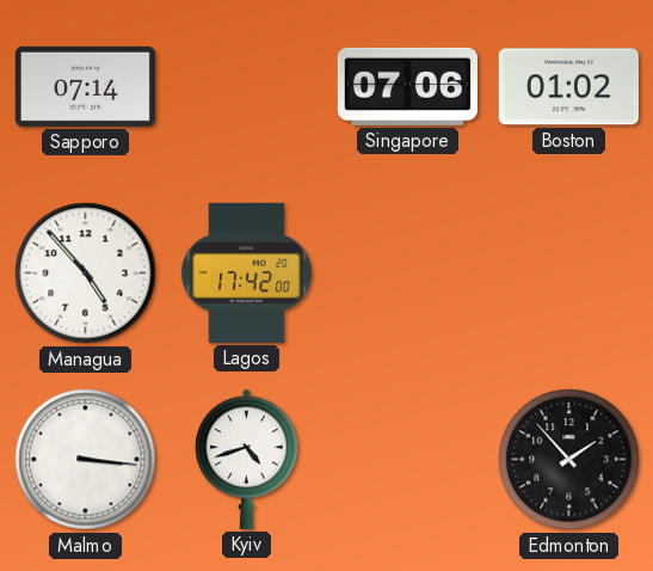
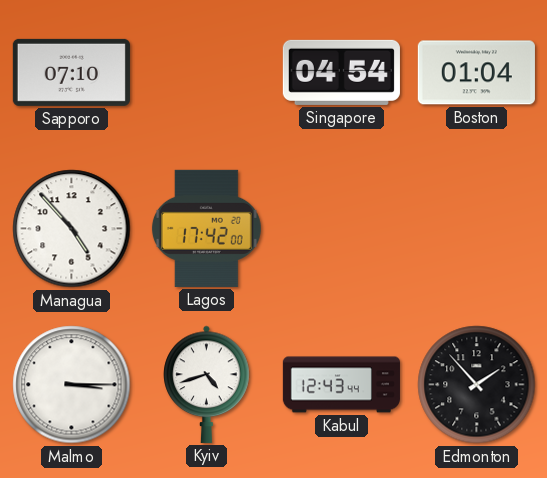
Sapporo: 07:14 -> 07:10 (71, 72)
Singapore: 07:06 -> 04:54 (341, 72)
Boston: 01:02 -> 01:04 (476, 73)
Malmo: 3:16 -> 3:15 (72, 385)
Kabul: none -> 12:43 (341, 385)
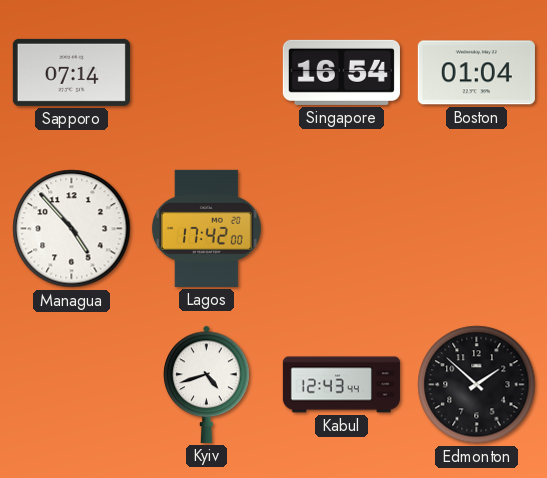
Sapporo: 07:10 -> 07:14 (71, 72)
Singapore: 04:54 -> 16:54 (341, 72)
Malmo: 3:15 -> none (72, 385)
Edmonton: 1:53 -> 1:52 (477, 385)
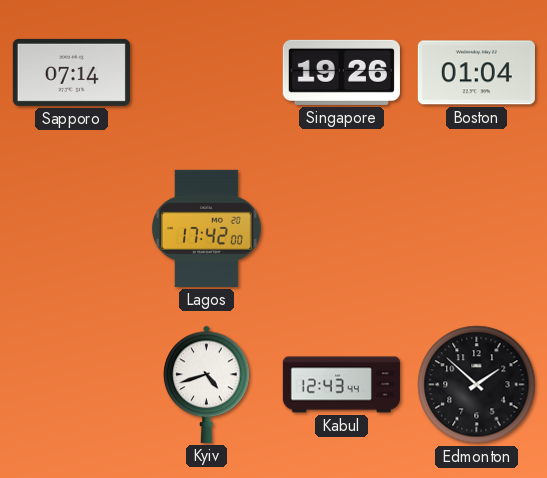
Singapore: 16:54 -> 19:26 (341, 72)
Managua: 4:53 -> none (72, 229)
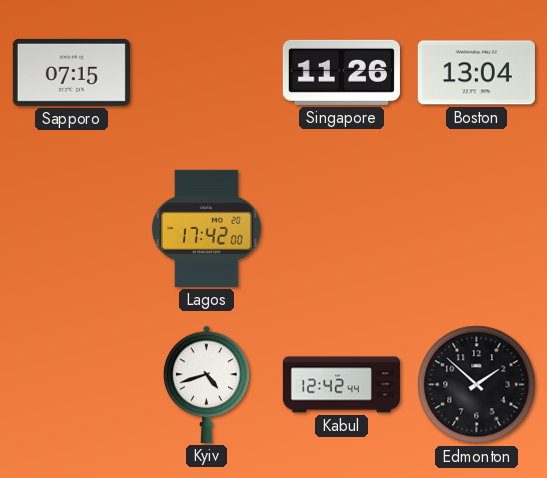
Sapporo: 07:14 -> 07:15 (71, 72)
Singapore: 19:26 -> 11:26 (341, 72)
Boston: 01:04 -> 13:04 (476, 73)
Kabul: 12:43 -> 12:42 (341, 385)
